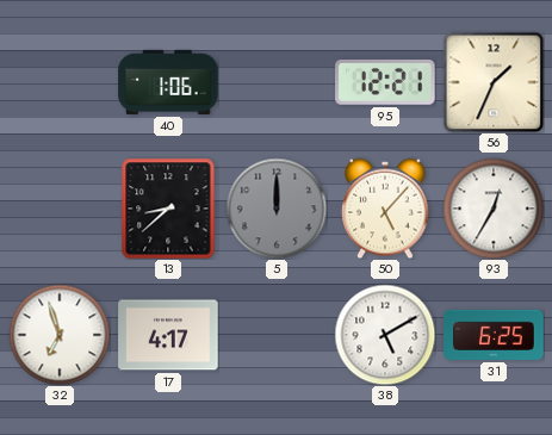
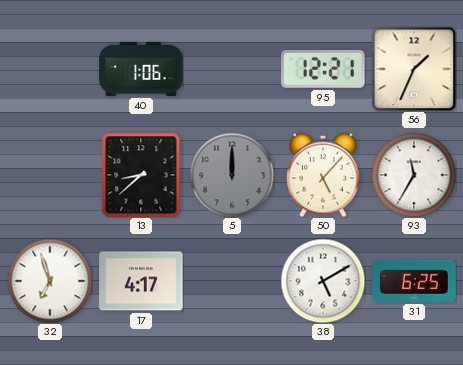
93: 12:35 -> 11:35 (414, 175)
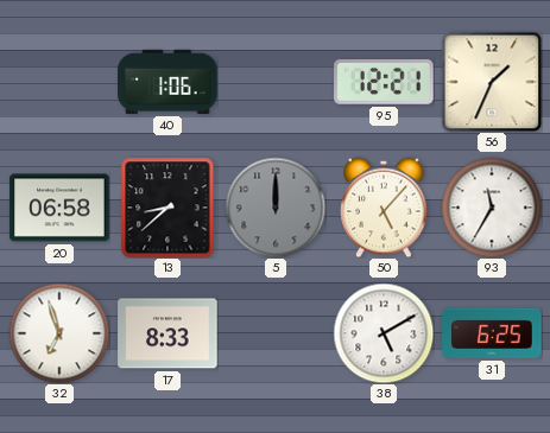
20: none -> 06:58 (59, 208)
17: 4:17 -> 8:33 (167, 333)
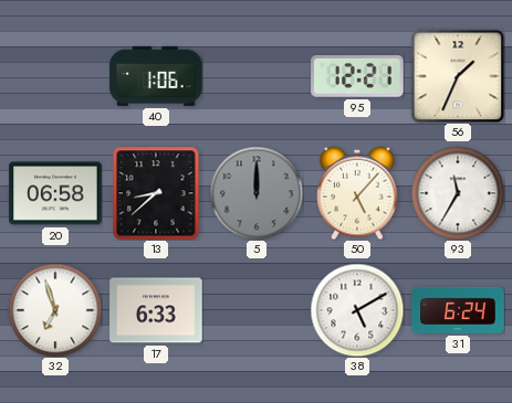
17: 8:33 -> 6:33 (156, 310)
31: 6:25 -> 6:24 (458, 310)
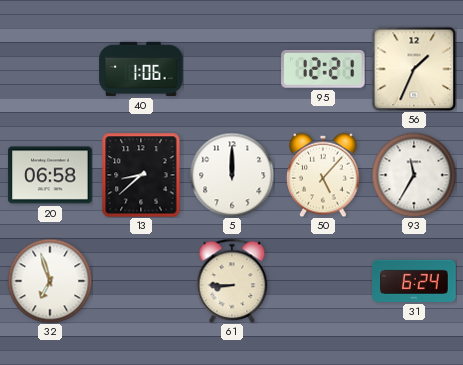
5 dial: grey -> white (232, 175)
17: 6:33 -> none (156, 310)
61: none -> 8:45 (232, 281)
38: 5:10 -> none (357, 310)
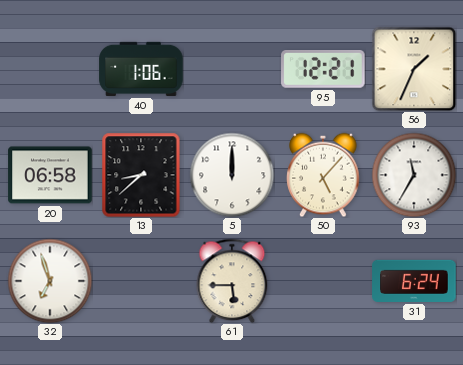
61: 8:45 -> 5:45 (232, 281)
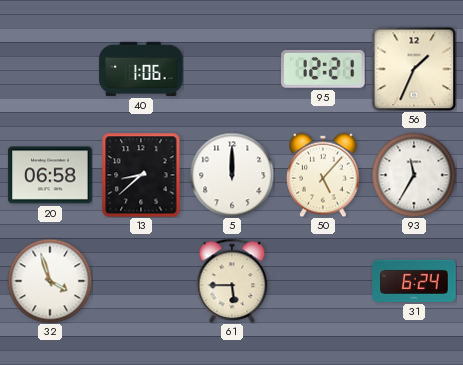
32: 6:57 -> 3:57 (50, 281)
